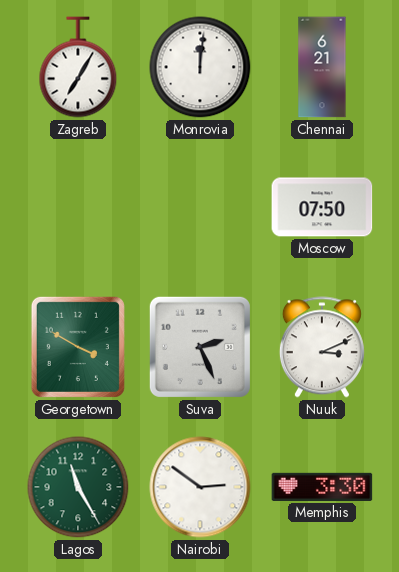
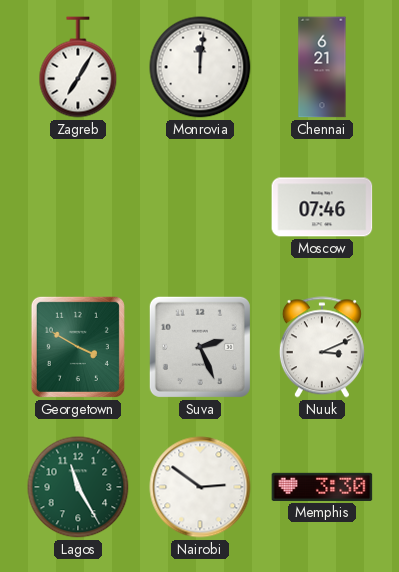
Moscow: 07:50 -> 07:46 (322, 207)
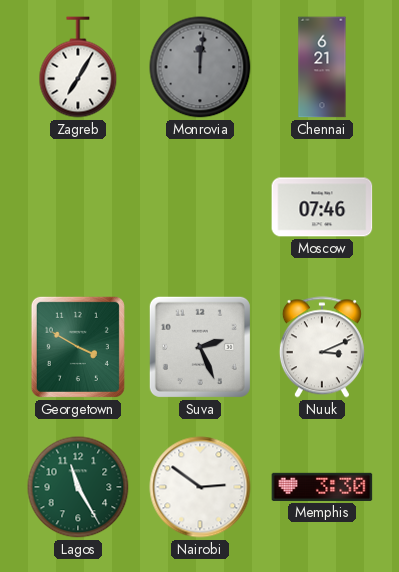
Monrovia dial: white -> grey (200, 67)
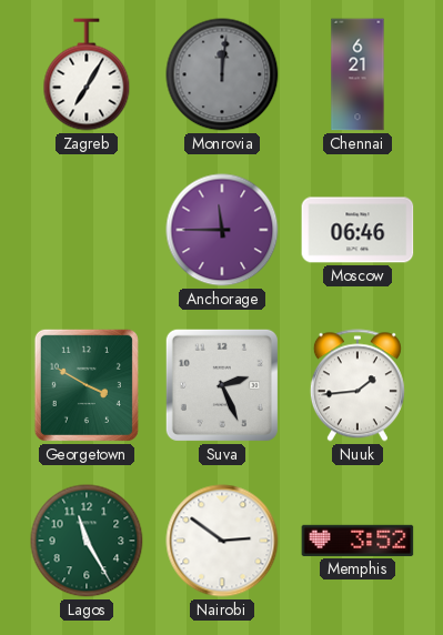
Anchorage: none -> 11:45 (222, 230)
Moscow: 07:46 -> 06:46 (358, 230)
Nuuk: 3:11 -> 1:44 (358, 385)
Memphis: 3:30 -> 3:52 (358, 541)
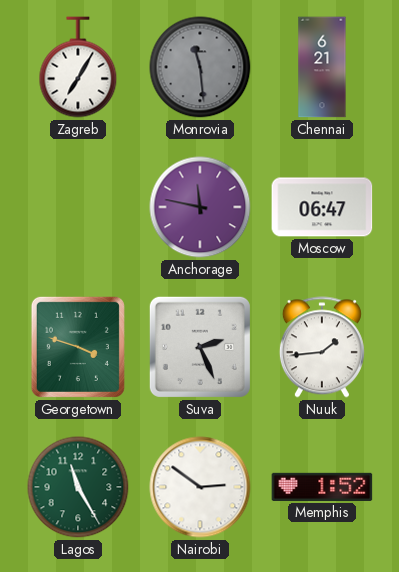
Monrovia: 12:01 -> 11:29 (200, 67)
Anchorage: 11:45 -> 11:47 (200, 207)
Moscow: 06:46 -> 06:47 (322, 207)
Georgetown: 3:50 -> 3:48 (78, 347)
Memphis: 3:52 -> 1:52 (322, 487)
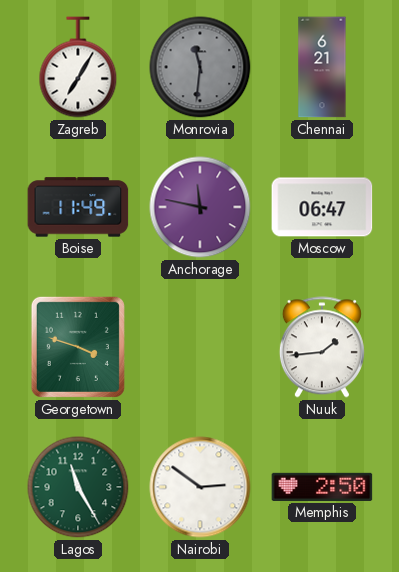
Monrovia: 11:29 -> 11:31 (200, 67)
Boise: none -> 11:49 (78, 207)
Suva: 2:26 -> none (200, 347)
Memphis: 1:52 -> 2:50 (322, 487)
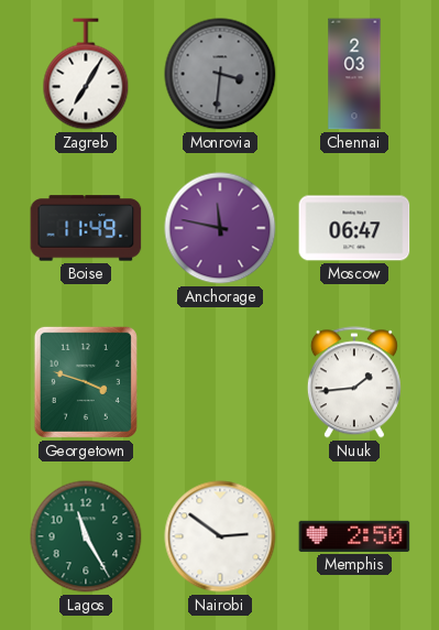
Monrovia: 11:31 -> 3:31 (220, 74)
Chennai: 6:21 -> 2:03 (354, 74)
